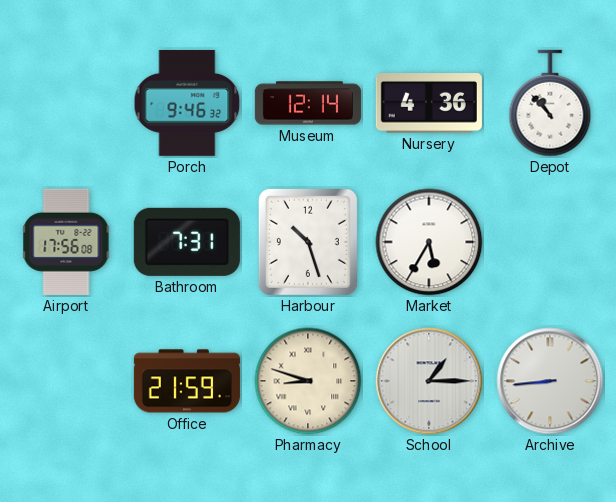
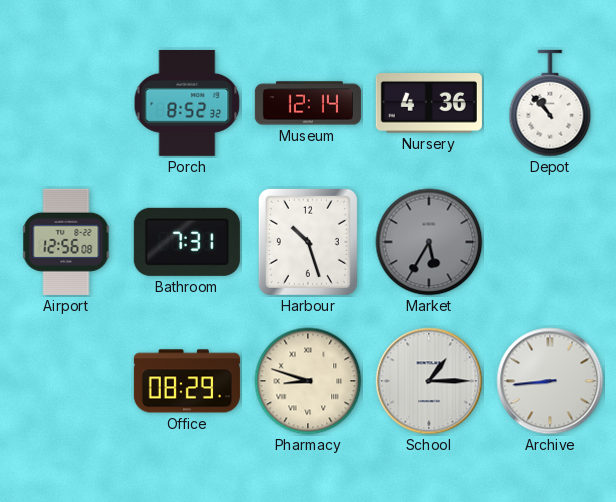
Porch: 9:46 -> 8:52 (187, 103)
Airport: 17:56 -> 12:56 (66, 242)
Market dial: white -> grey (429, 242)
Office: 21:59 -> 08:29 (187, 381)
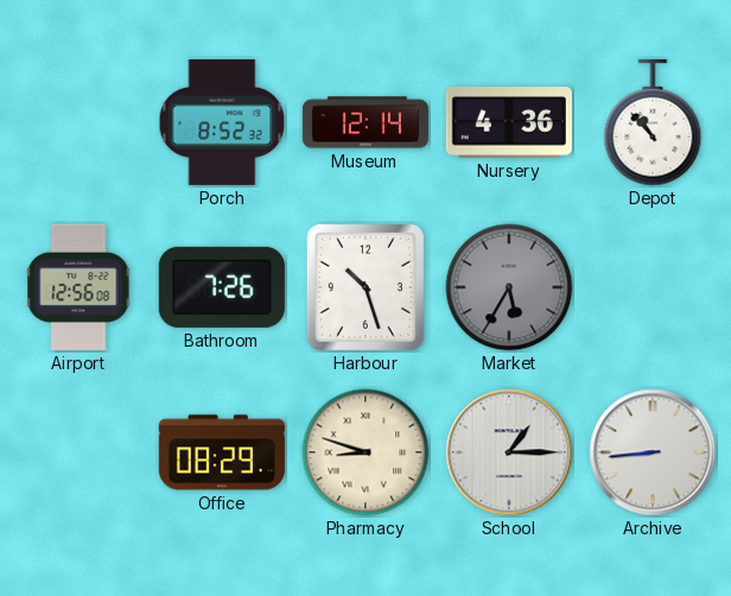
Bathroom: 7:31 -> 7:26 (222, 287)
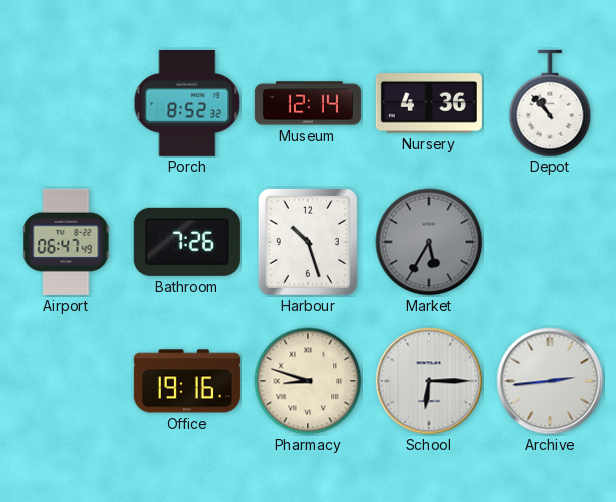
Airport: 12:56 -> 06:47 (66, 242)
Office: 08:29 -> 19:16 (187, 381)
School: 1:15 -> 6:15 (429, 381)
Archive: 8:44 -> 2:44 (550, 381)
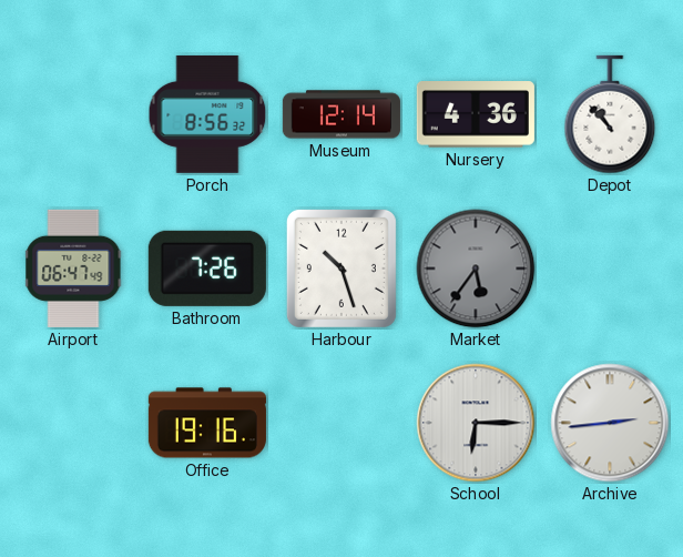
Porch: 8:52 -> 8:56 (207, 114)
Market: 5:35 -> 5:36 (476, 269)
Pharmacy: 8:48 -> none (308, 381)
